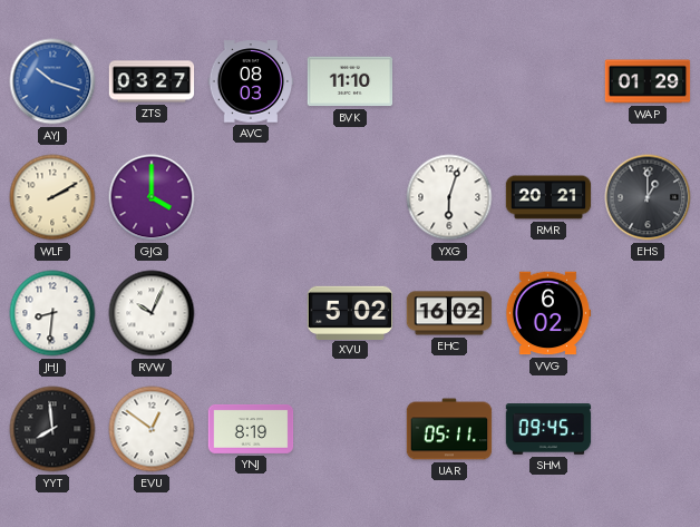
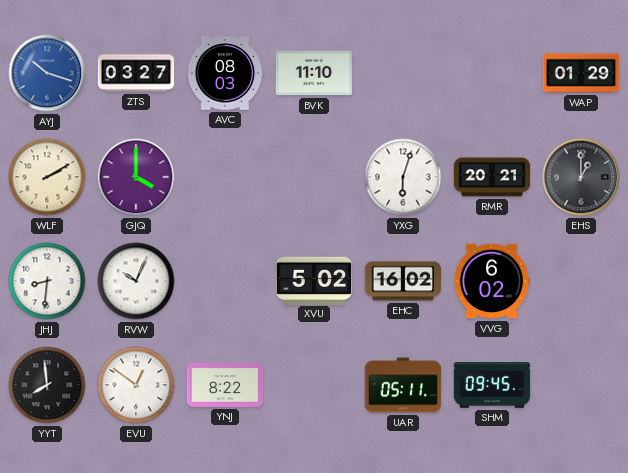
YNJ: 8:19 -> 8:22 (225, 385)
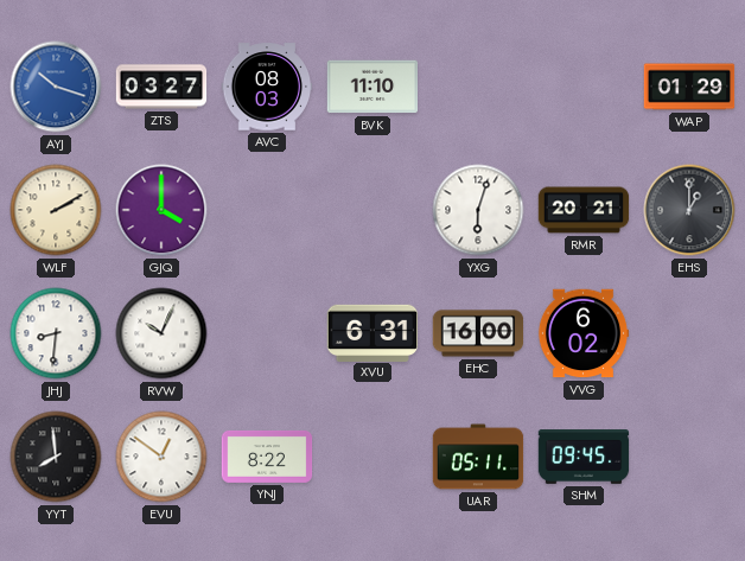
XVU: 5:02 -> 6:31 (372, 332)
EHC: 16:02 -> 16:00 (478, 333)
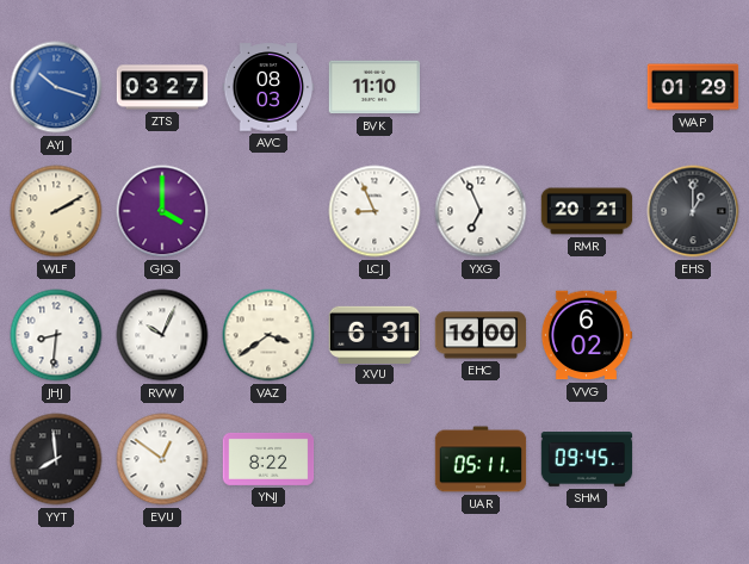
LCJ: none -> 8:56 (374, 211)
YXG: 6:03 -> 6:56 (481, 211)
VAZ: none -> 3:39 (268, 335)
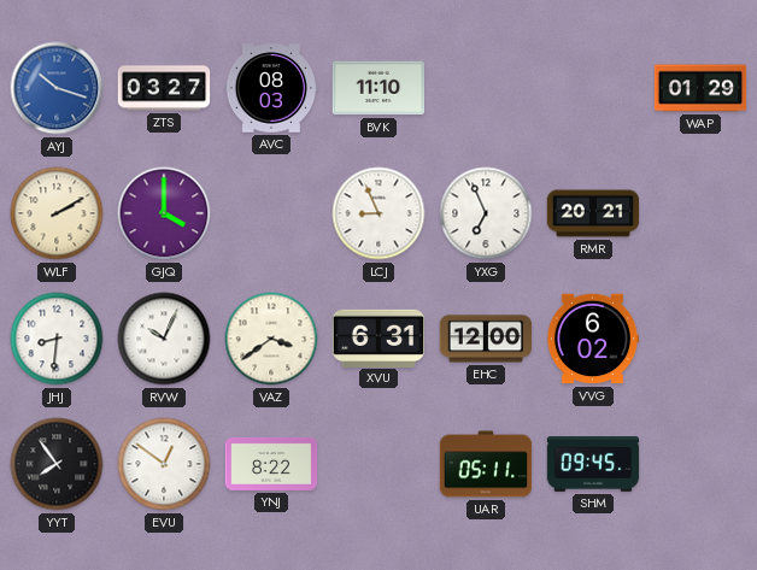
EHS: 1:00 -> none (693, 211)
EHC: 16:00 -> 12:00 (486, 339)
YYT: 7:59 -> 7:54 (57, 464)
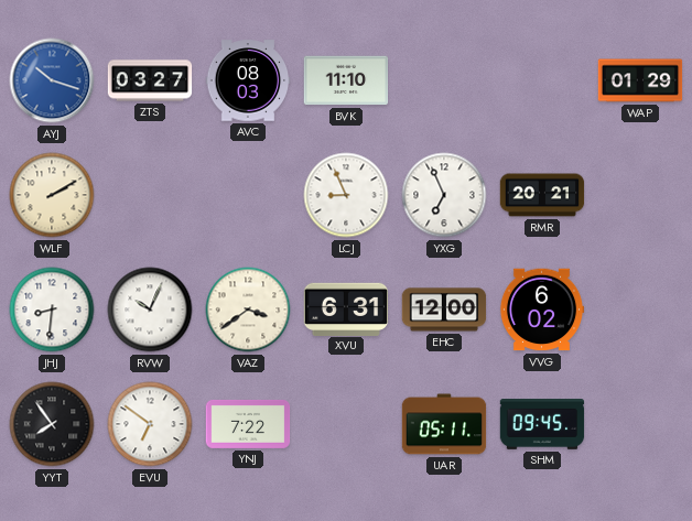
GJQ: 4:00 -> none (164, 213)
EVU: 12:51 -> 6:51 (150, 424)
YNJ: 8:22 -> 7:22 (248, 424)
